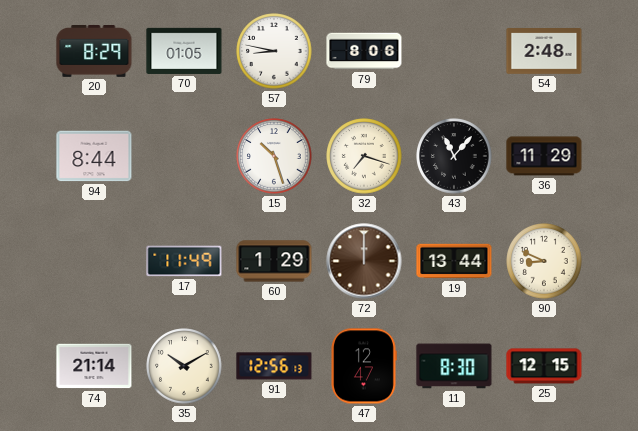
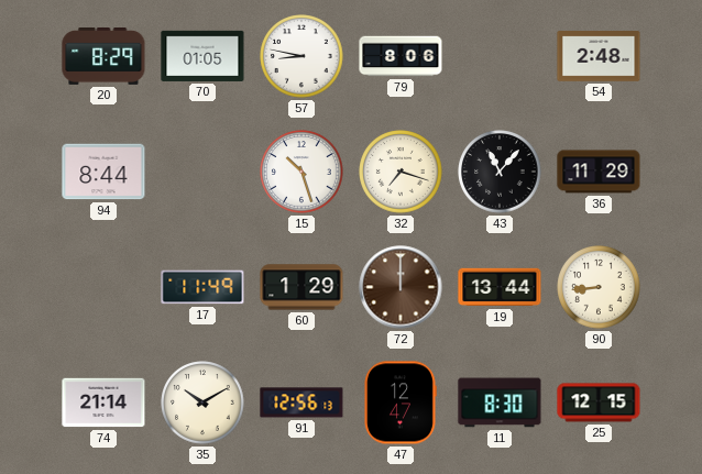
90: 8:49 -> 8:44 (599, 287)
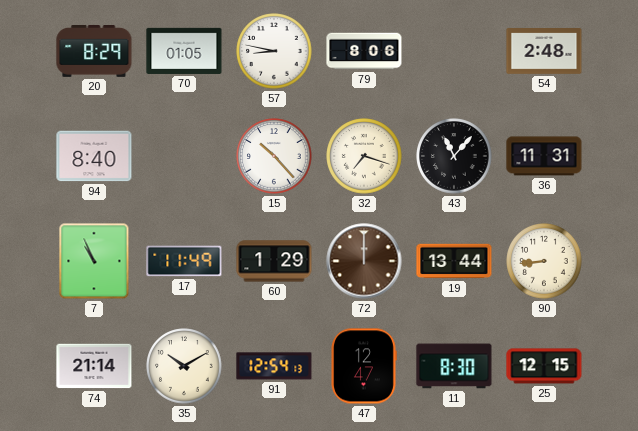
94: 8:44 -> 8:40 (94, 156)
15: 10:27 -> 10:23 (274, 156)
36: 11:29 -> 11:31 (544, 156)
7: none -> 10:56 (94, 261)
91: 12:56 -> 12:54 (274, 366)
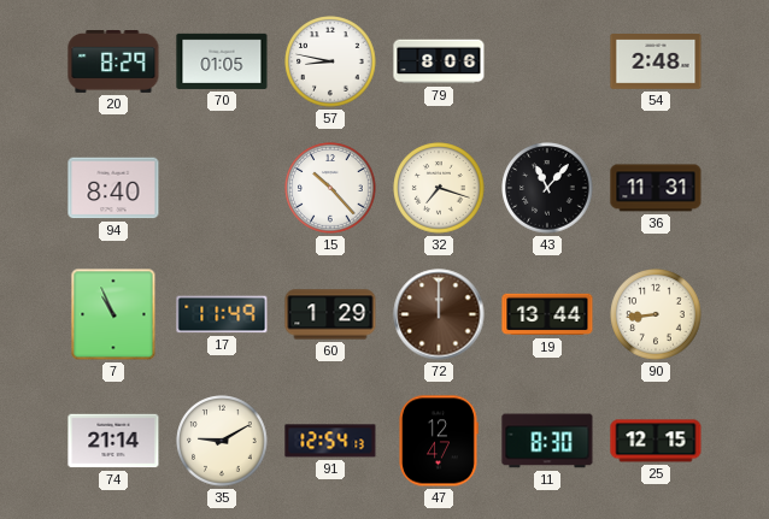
35: 10:10 -> 9:10 (222, 441)
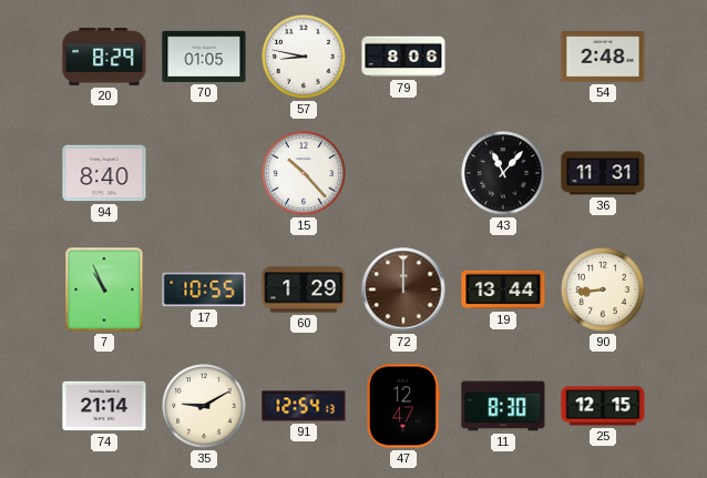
32: 7:18 -> none (439, 188)
17: 11:49 -> 10:55 (204, 289)
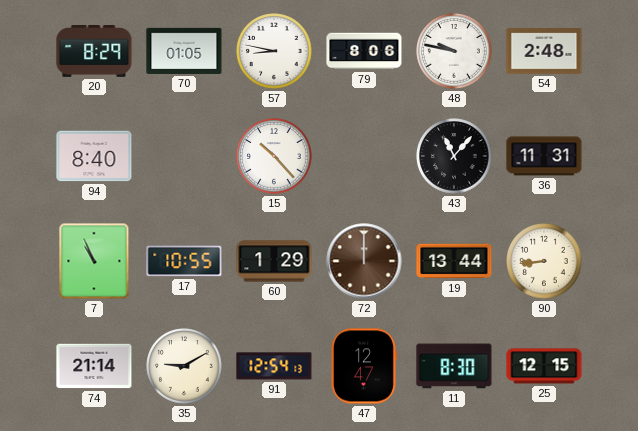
48: none -> 9:47 (454, 51)
